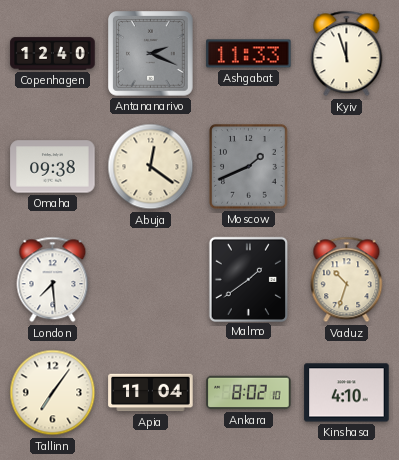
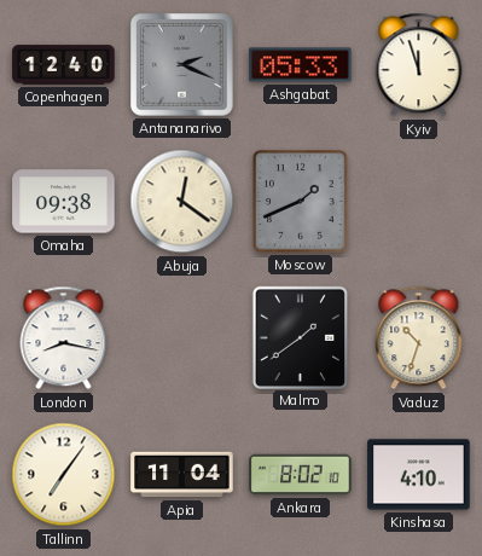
Ashgabat: 11:33 -> 05:33 (301, 65)
London: 7:29 -> 8:17 (64, 338)
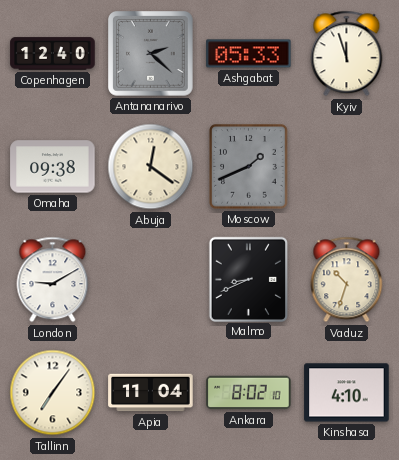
Antananarivo: 2:19 -> 2:22 (151, 54)
London: 8:17 -> 9:10 (53, 280)
Malmo: 1:39 -> 8:41 (248, 279)
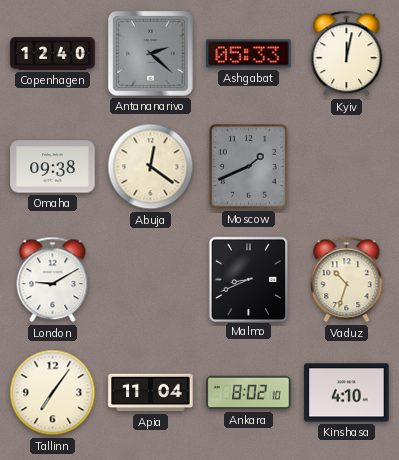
Kyiv: 11:57 -> 12:02 (347, 54)
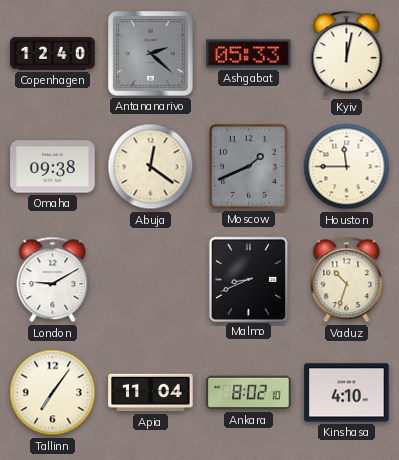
Houston: none -> 11:45 (347, 167)
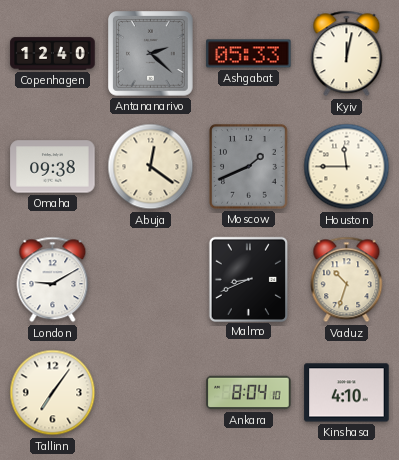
Apia: 11:04 -> none (151, 393)
Ankara: 8:02 -> 8:04 (249, 393)
